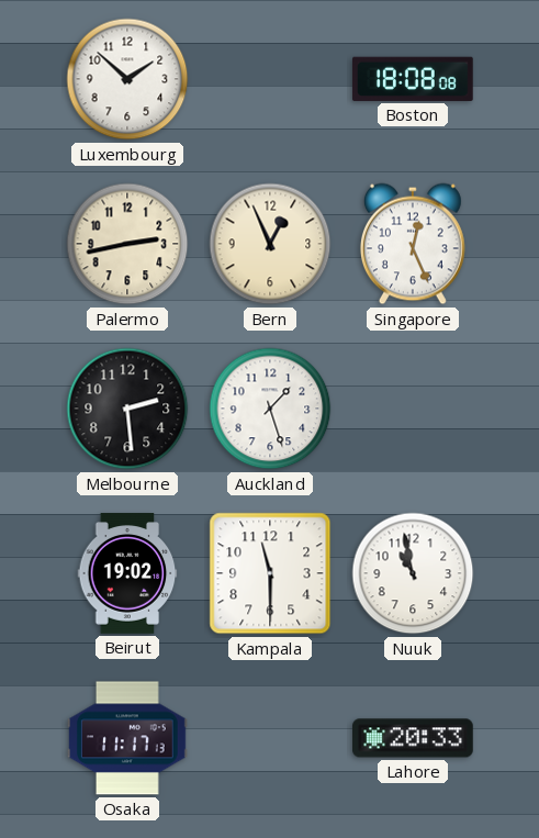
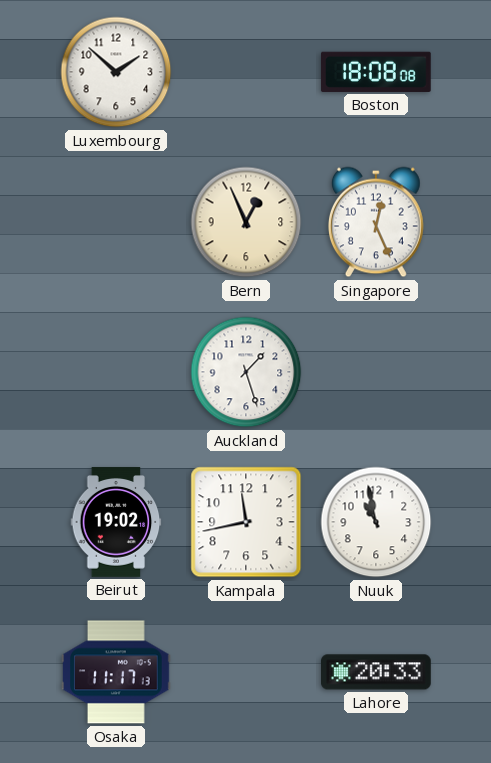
Palermo: 2:43 -> none (127, 244)
Melbourne: 2:29 -> none (127, 409)
Kampala: 11:30 -> 11:43 (246, 522)
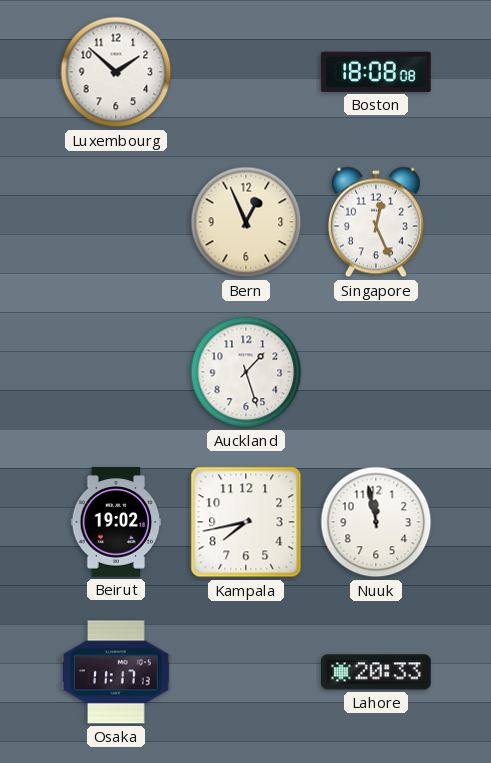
Kampala: 11:43 -> 7:43 (246, 522)
Nuuk: 10:58 -> 11:58 (376, 522)
